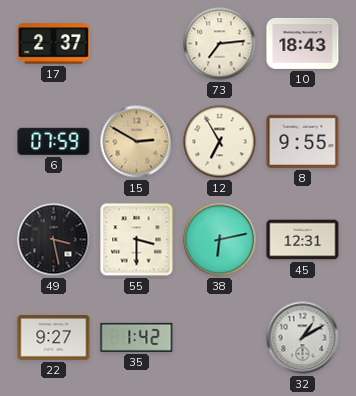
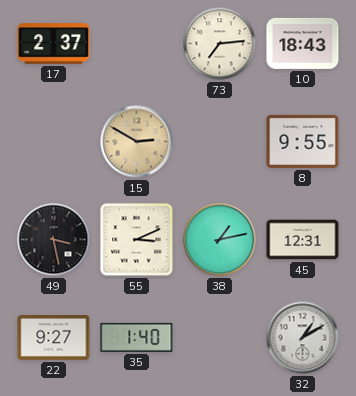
6: 07:59 -> none (54, 141)
12: 6:55 -> none (220, 142)
55: 3:30 -> 3:11 (137, 240)
38: 6:13 -> 1:13 (220, 240)
35: 1:42 -> 1:40 (137, 337)
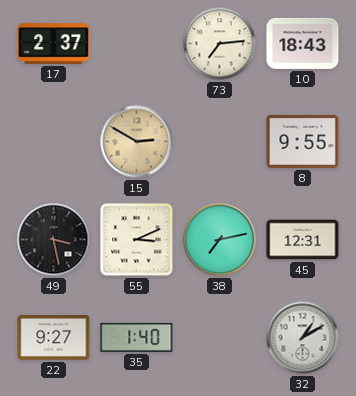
38: 1:13 -> 7:13 (220, 240)
